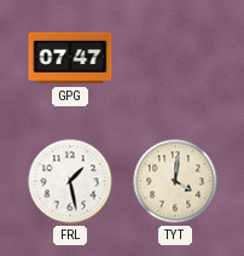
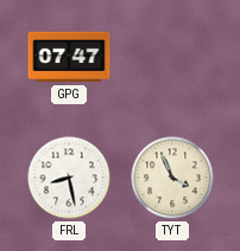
FRL: 1:28 -> 8:28 (69, 178)
TYT: 4:01 -> 3:56 (172, 178)
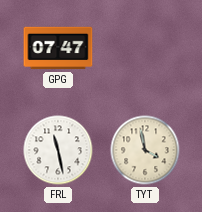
FRL: 8:28 -> 11:28 (58, 150)
TYT: 3:56 -> 3:58 (145, 150)
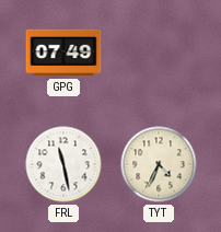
GPG: 07:47 -> 07:49 (63, 53)
TYT: 3:58 -> 4:34 (159, 164)
